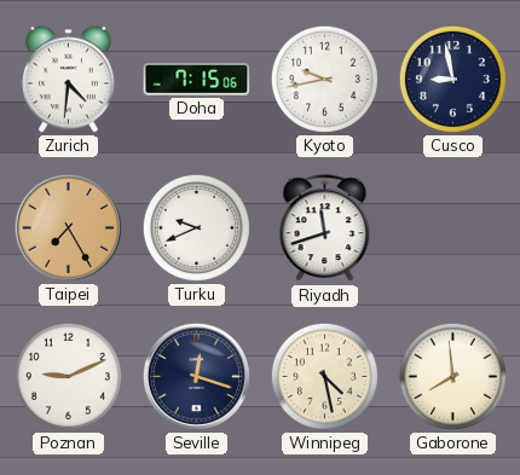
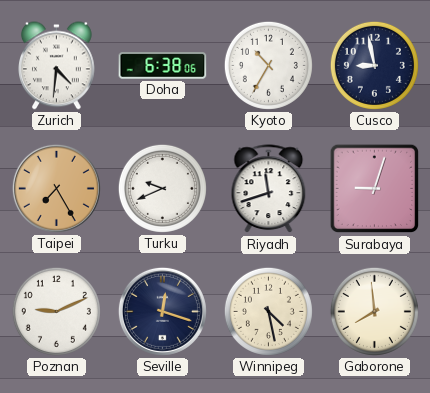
Doha: 7:15 -> 6:38 (163, 66)
Kyoto: 9:43 -> 10:35 (268, 65)
Surabaya: none -> 9:03 (375, 189)
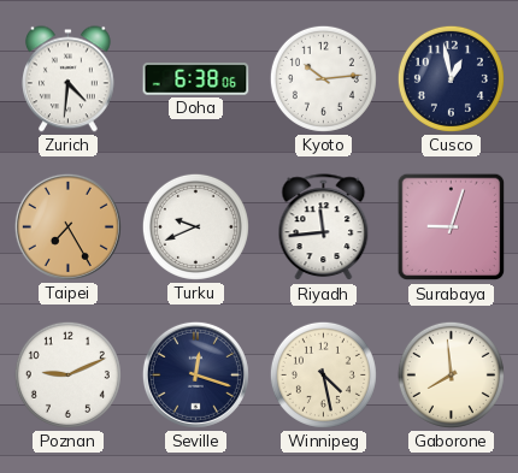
Kyoto: 10:35 -> 10:14 (323, 78)
Cusco: 8:58 -> 12:58 (451, 78)
Riyadh: 11:42 -> 11:44 (324, 227)
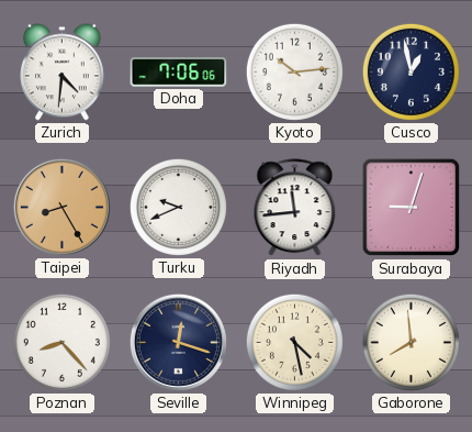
Doha: 6:38 -> 7:06 (179, 73)
Taipei: 7:25 -> 8:25 (61, 207)
Poznan: 9:11 -> 8:23 (61, 342)
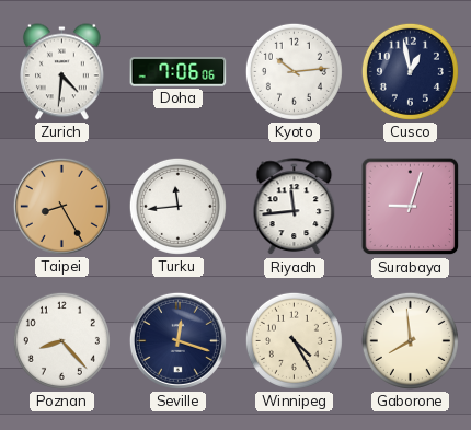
Turku: 9:41 -> 11:44 (177, 206)
Winnipeg: 4:28 -> 4:25 (294, 340)
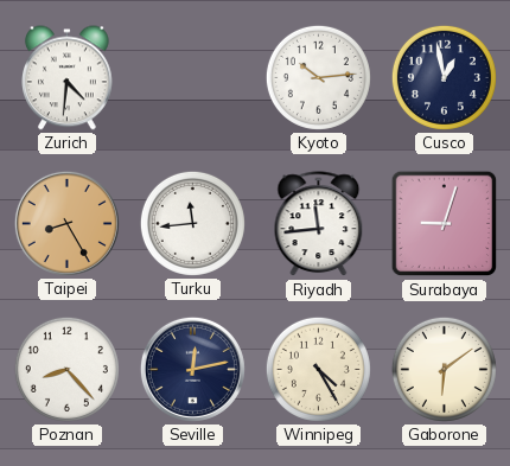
Doha: 7:06 -> none (179, 72)
Seville: 12:18 -> 12:13 (192, 369)
Gaborone: 7:59 -> 6:09 (444, 369)
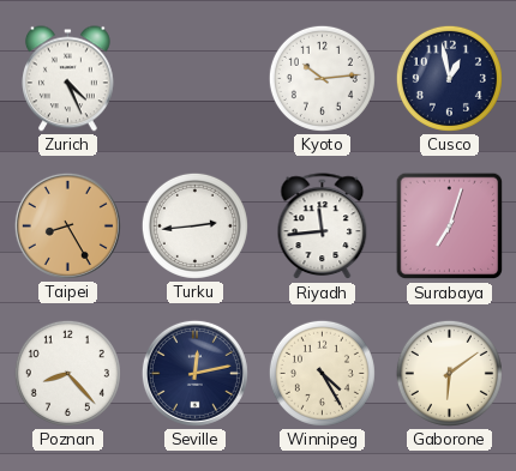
Zurich: 4:31 -> 4:26 (68, 79)
Turku: 11:44 -> 2:44 (194, 225)
Surabaya: 9:03 -> 7:03 (450, 227)
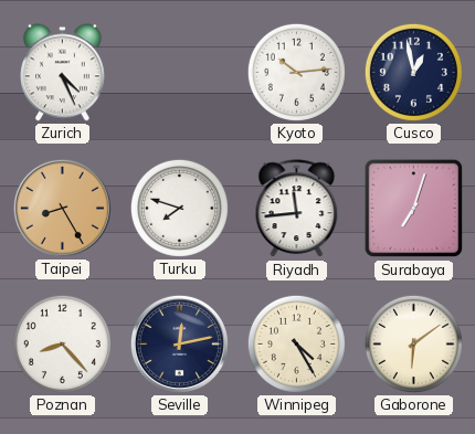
Turku: 2:44 -> 7:48 (179, 208)
